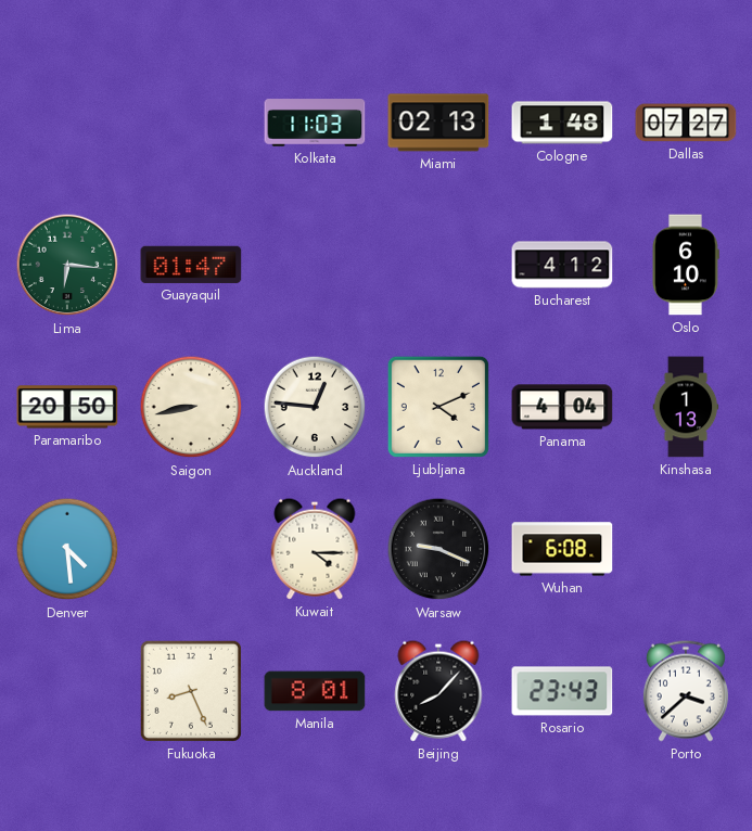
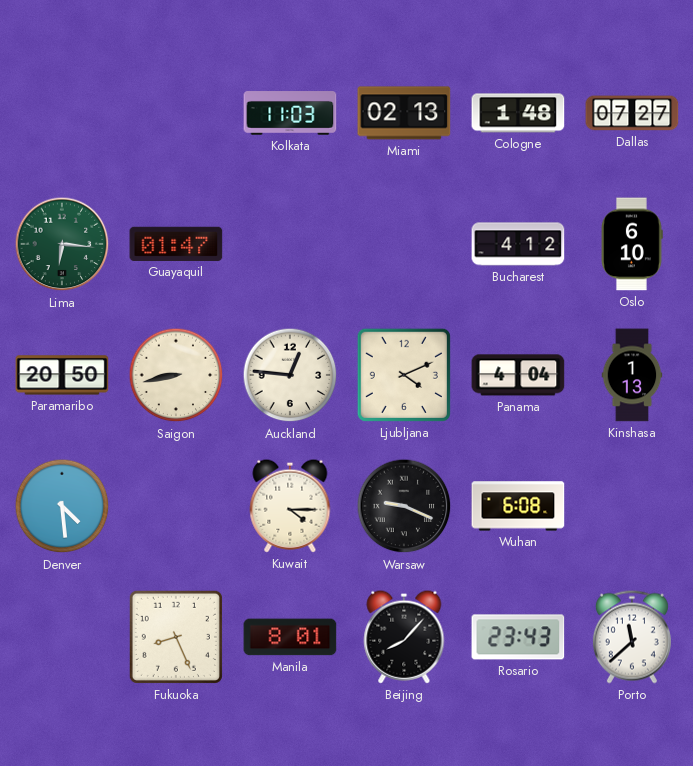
Porto: 3:38 -> 11:38 (632, 637)
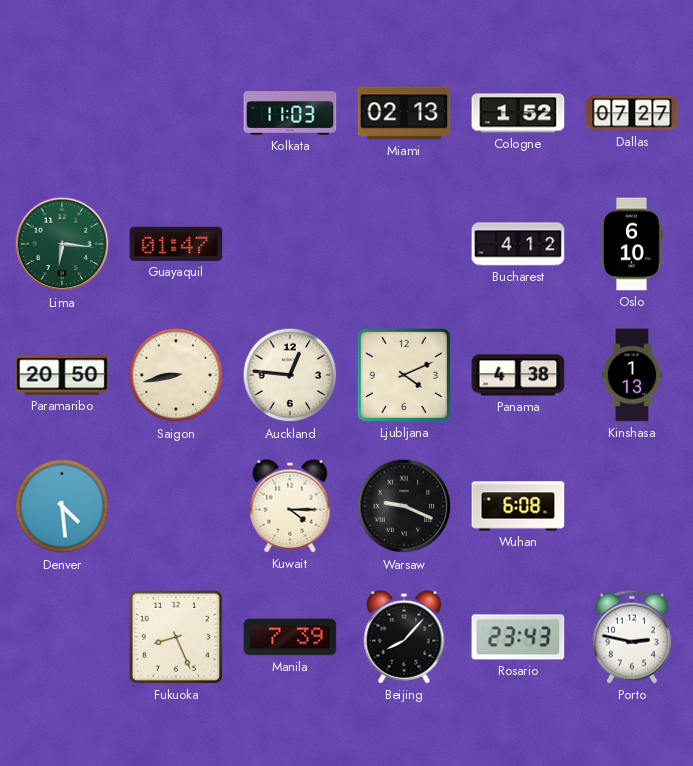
Cologne: 1:48 -> 1:52 (518, 113)
Panama: 4:04 -> 4:38 (518, 375)
Manila: 8:01 -> 7:39 (290, 637)
Porto: 11:38 -> 2:47 (632, 637)
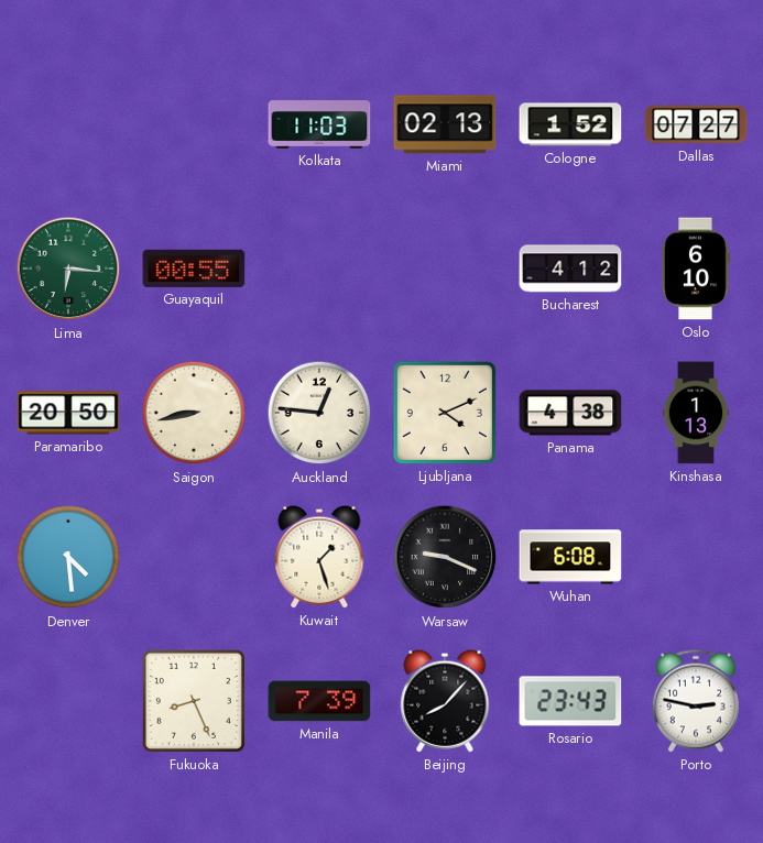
Guayaquil: 01:47 -> 00:55 (194, 269)
Kuwait: 4:15 -> 1:27 (319, 557)
